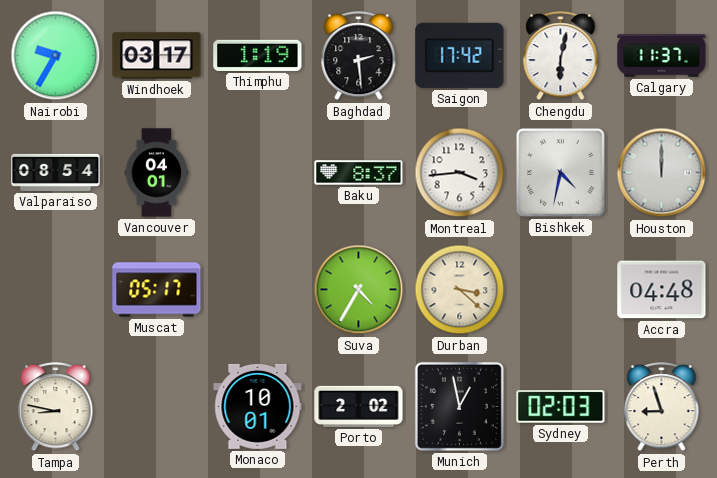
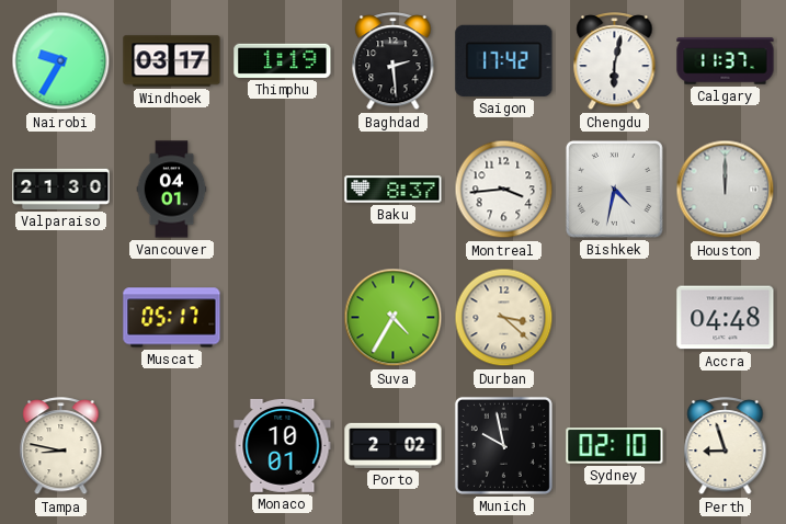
Valparaiso: 08:54 -> 21:30 (61, 189)
Munich: 12:58 -> 9:58 (503, 445)
Sydney: 02:03 -> 02:10 (615, 446)
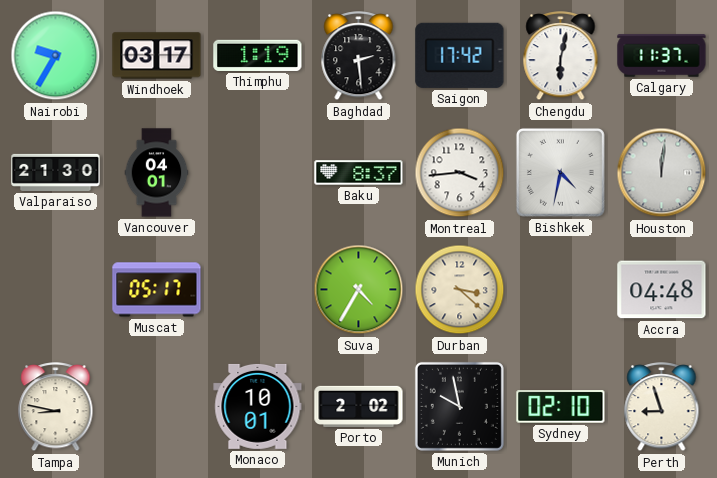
Houston: 12:00 -> 12:01 (662, 173)
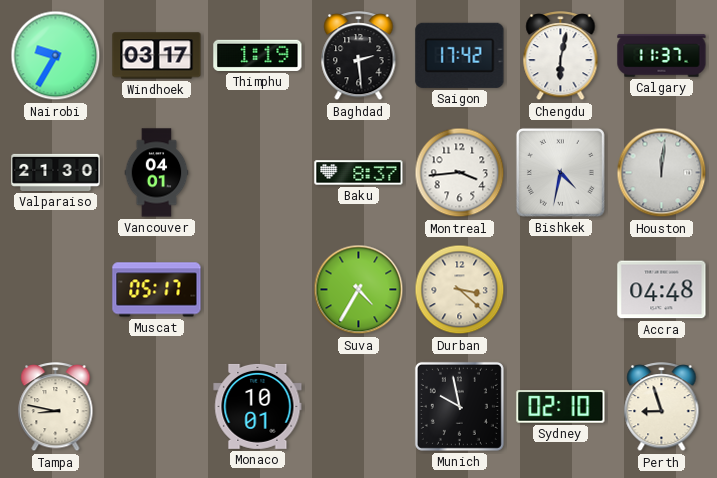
Porto: 2:02 -> none (359, 406)
